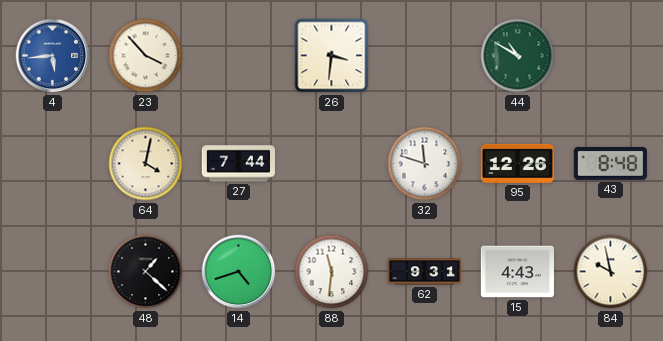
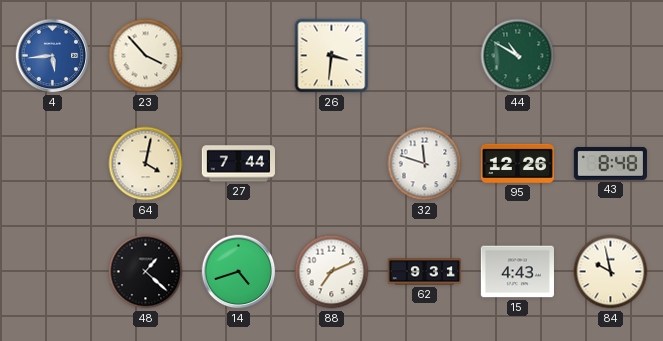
88: 11:31 -> 7:11 (332, 272)
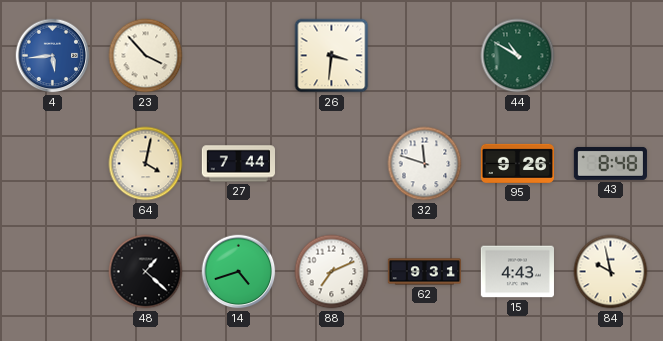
95: 12:26 -> 9:26 (517, 163)
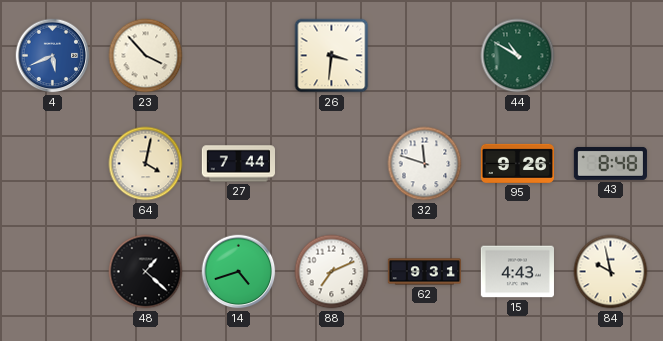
4: 5:44 -> 5:41 (53, 56)
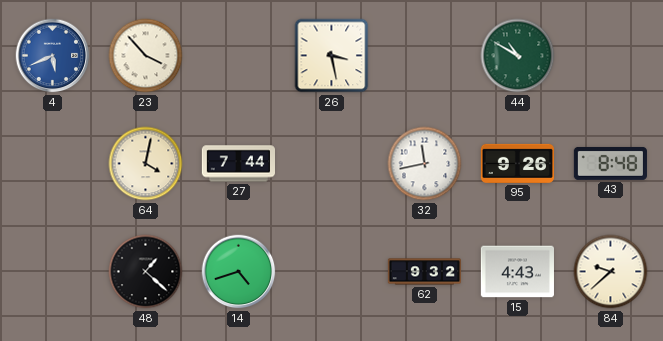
26: 3:31 -> 3:28 (332, 56)
32: 11:48 -> 11:43 (425, 164)
88: 7:11 -> none (332, 272)
62: 9:31 -> 9:32 (424, 272)
84: 9:58 -> 9:38 (611, 272)
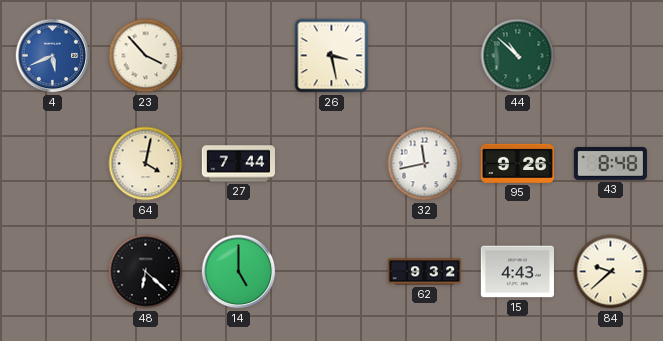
44: 10:50 -> 10:52 (518, 56)
48: 1:22 -> 6:22 (146, 272)
14: 4:42 -> 5:00 (239, 272)
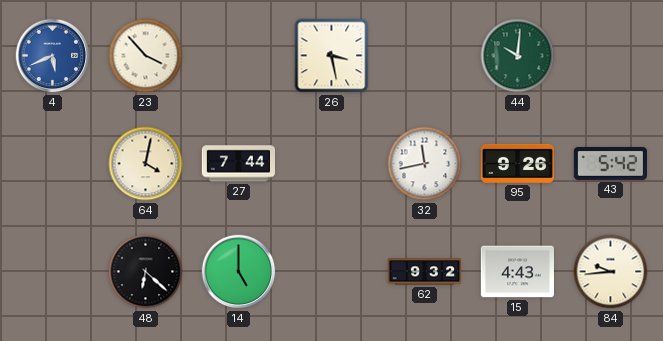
44: 10:52 -> 10:01 (518, 56)
43: 8:48 -> 5:42 (610, 163)
84: 9:38 -> 9:44 (611, 272)
